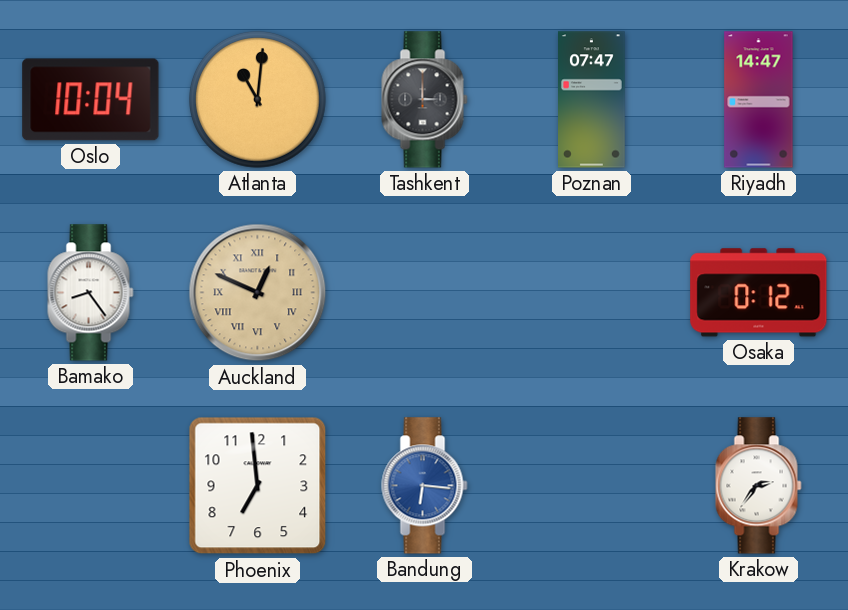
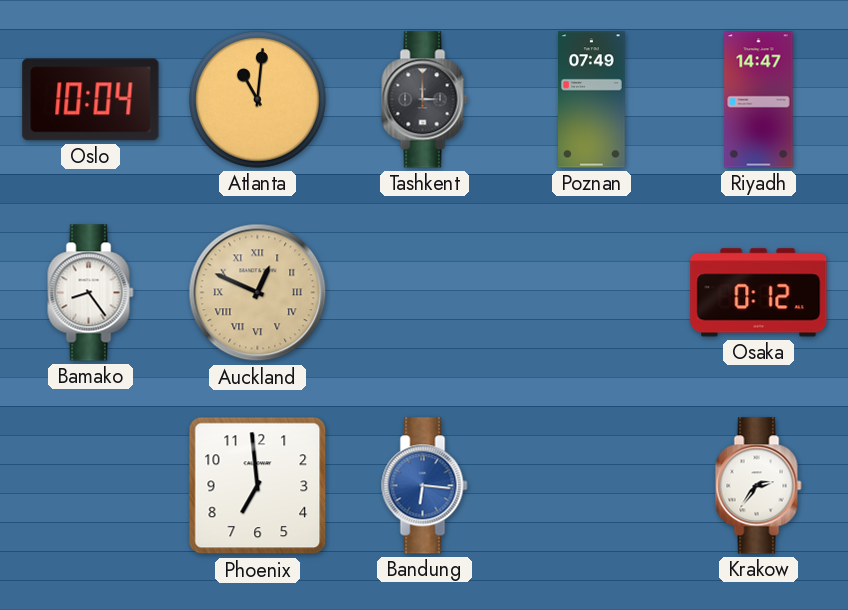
Poznan: 07:47 -> 07:49 (592, 100)
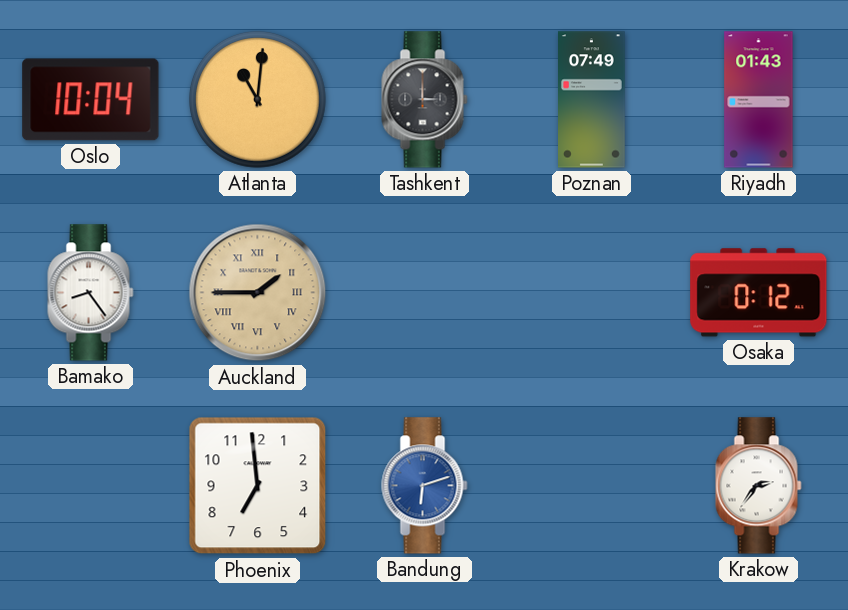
Riyadh: 14:47 -> 01:43 (759, 100)
Auckland: 12:49 -> 1:45 (258, 293)
Bandung: 6:16 -> 6:12 (425, 486)
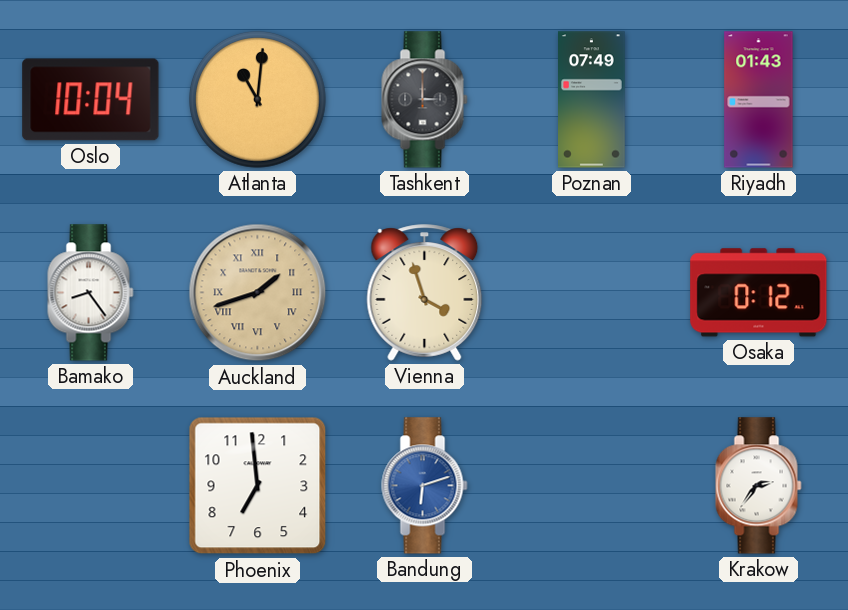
Auckland: 1:45 -> 1:42 (258, 293)
Vienna: none -> 3:57 (425, 293)
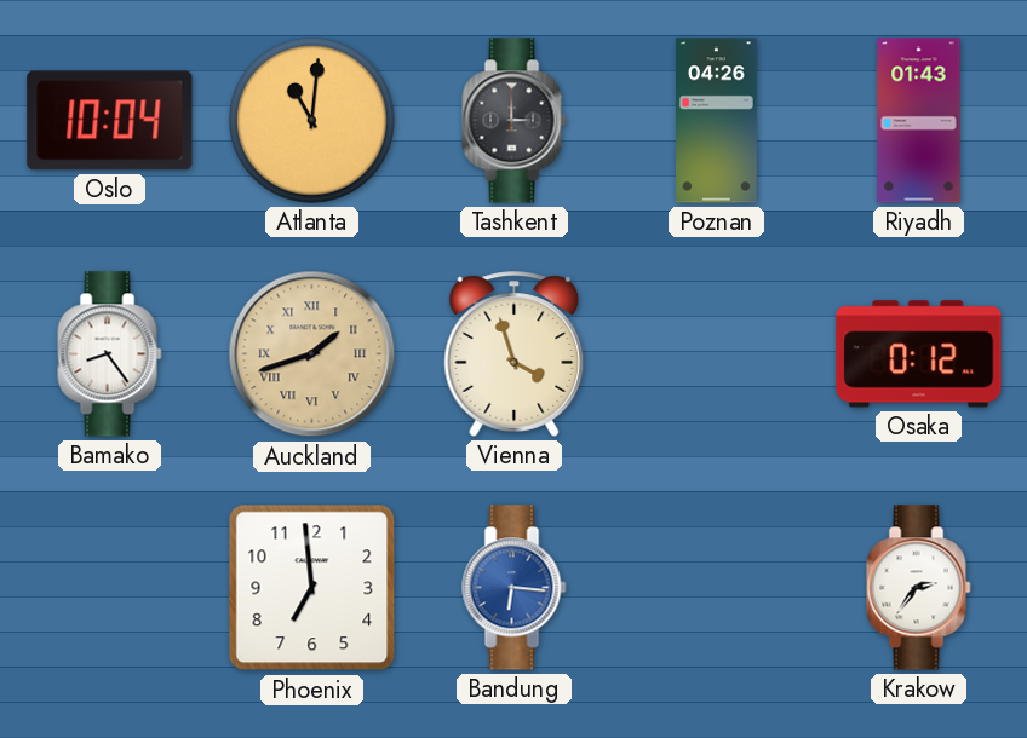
Poznan: 07:49 -> 04:26 (717, 121)
Bandung: 6:12 -> 6:16 (515, 588)
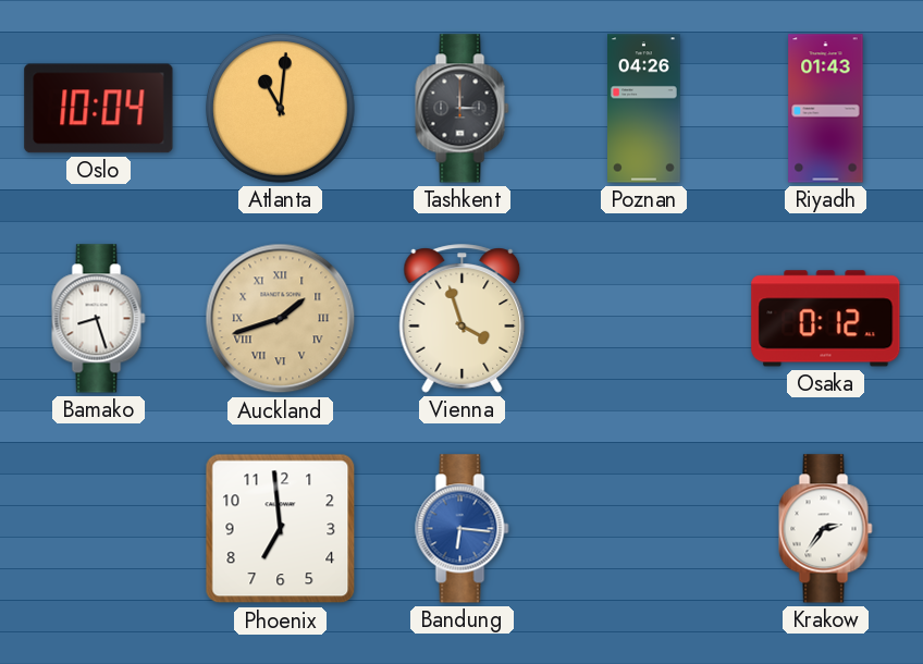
Bamako: 8:24 -> 8:27 (99, 319)
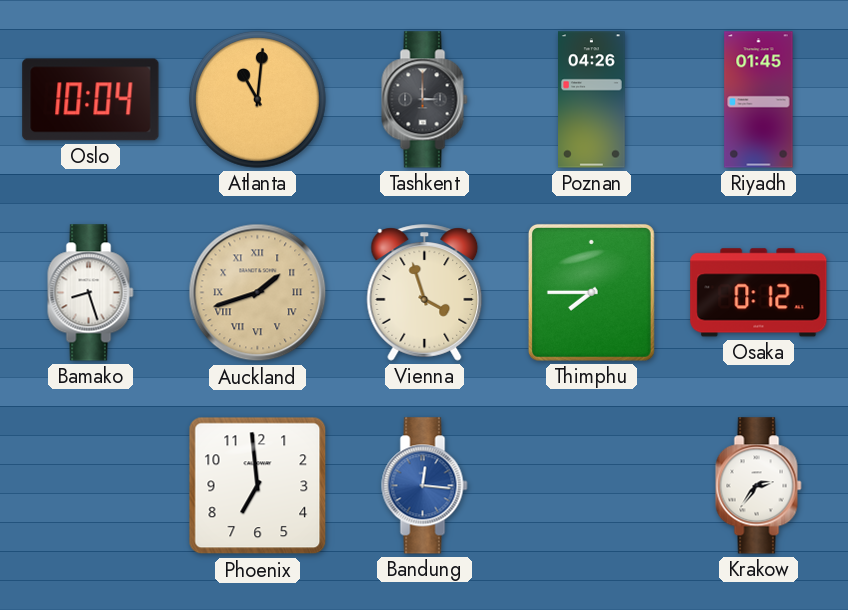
Riyadh: 01:43 -> 01:45 (759, 100)
Thimphu: none -> 7:45 (591, 292)
Bandung: 6:16 -> 12:16 (425, 486)
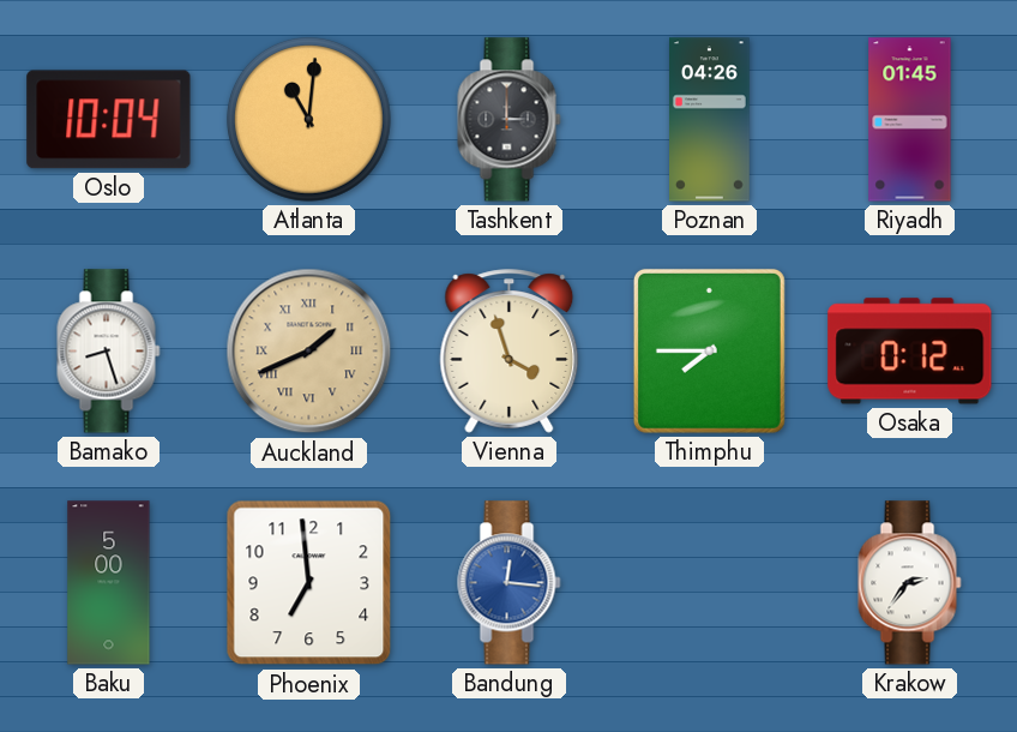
Auckland: 1:42 -> 1:41 (309, 352)
Baku: none -> 5:00 (109, 583)
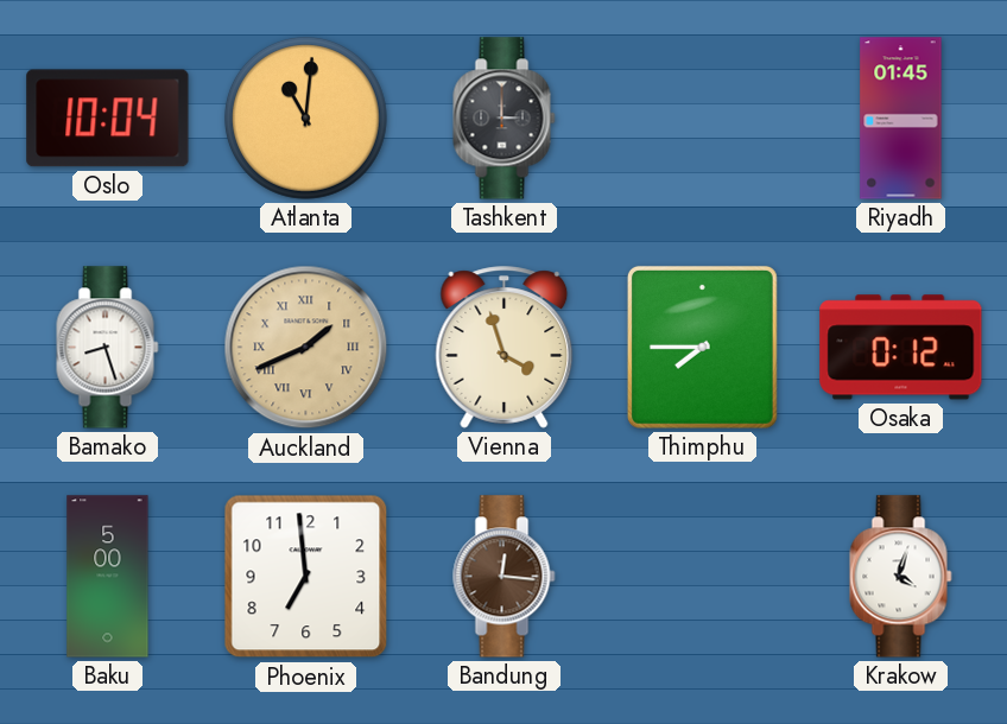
Poznan: 04:26 -> none (710, 120)
Bandung dial: blue -> brown (505, 577)
Krakow: 2:36 -> 4:03 (901, 577)
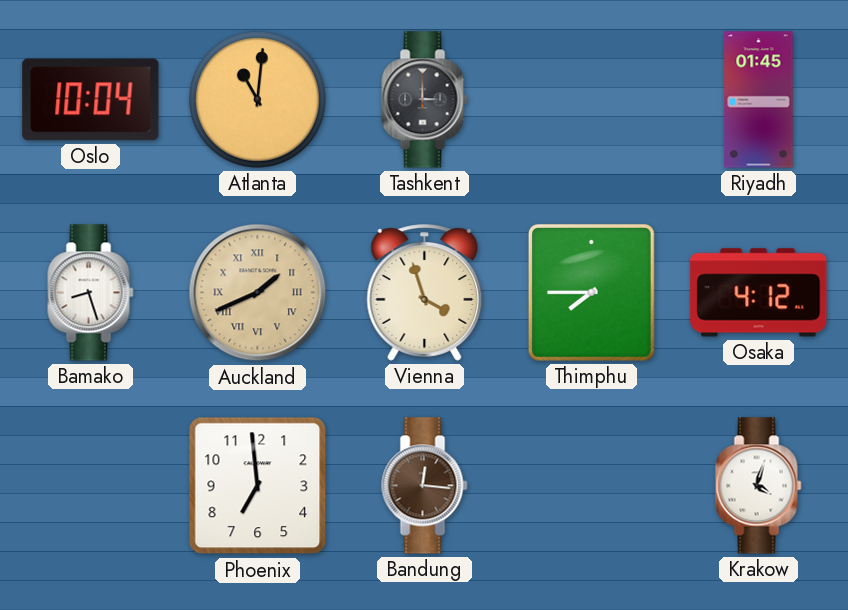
Osaka: 0:12 -> 4:12 (759, 293)
Baku: 5:00 -> none (108, 577)
